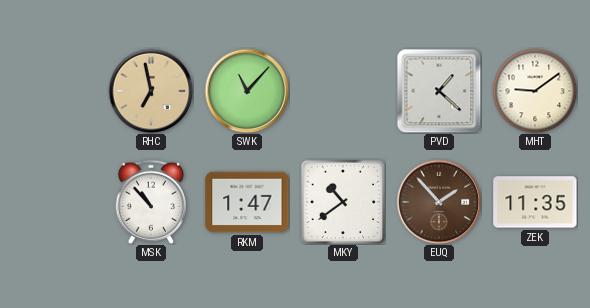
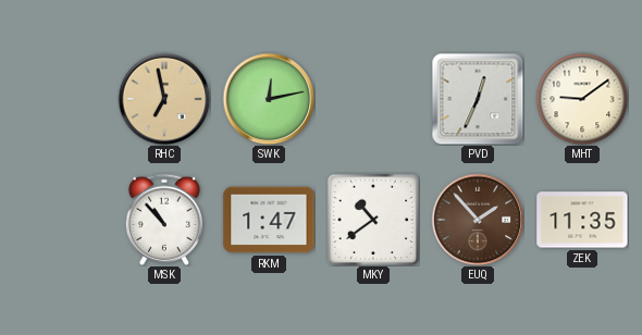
SWK: 11:07 -> 12:13 (269, 99)
PVD: 1:22 -> 12:34 (478, 99)
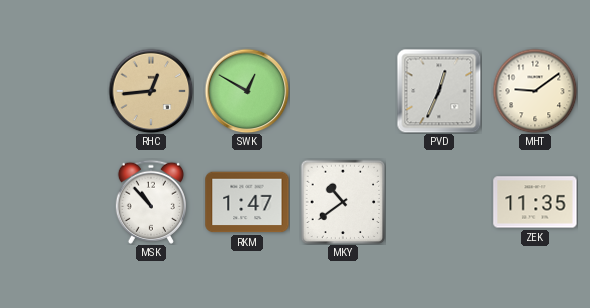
RHC: 6:58 -> 12:44 (151, 91)
SWK: 12:13 -> 12:50 (247, 91)
EUQ: 1:53 -> none (478, 220)
